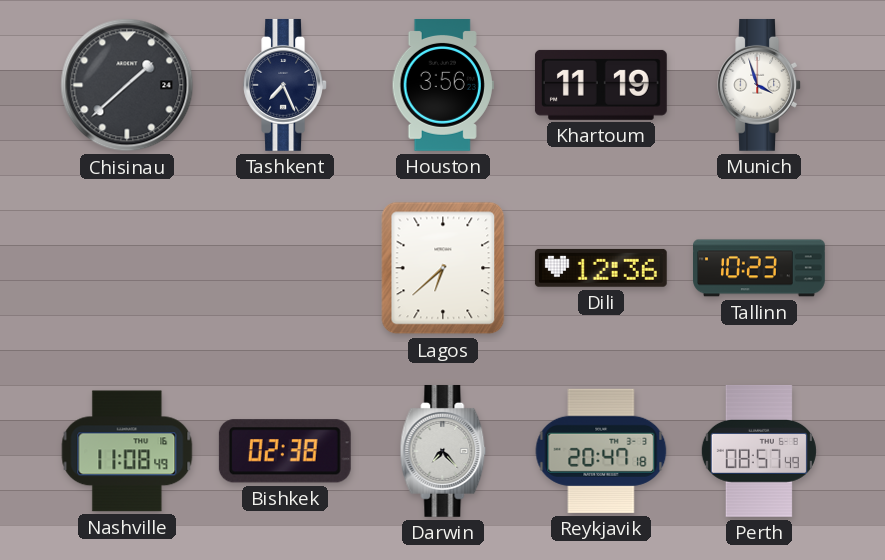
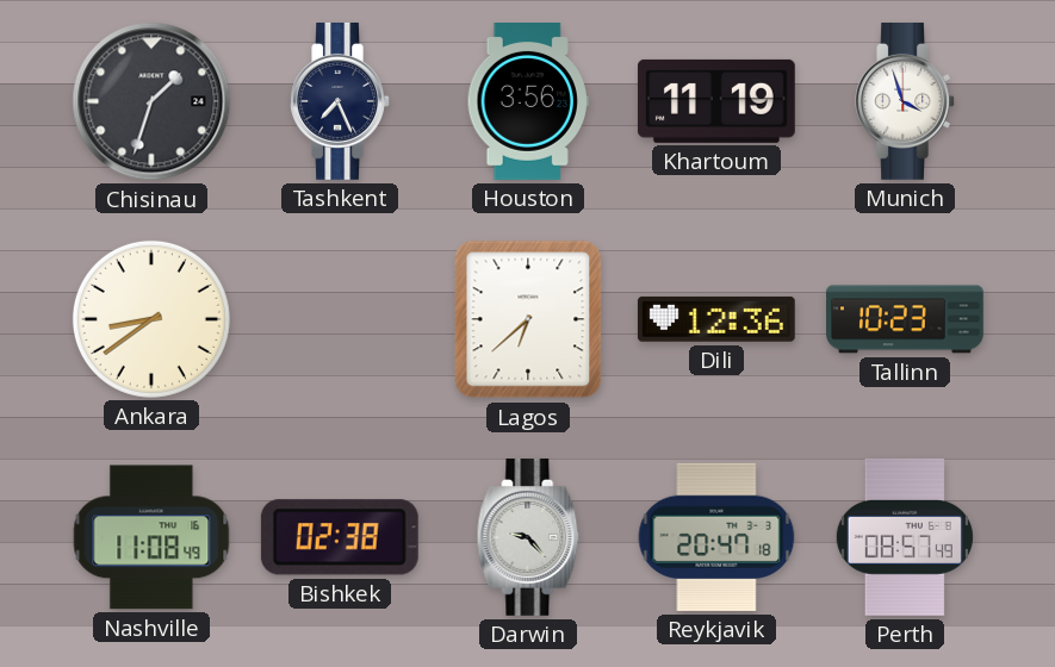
Chisinau: 1:38 -> 1:33 (151, 101)
Ankara: none -> 8:39 (151, 319)
Darwin: 7:23 -> 9:23 (528, 537)
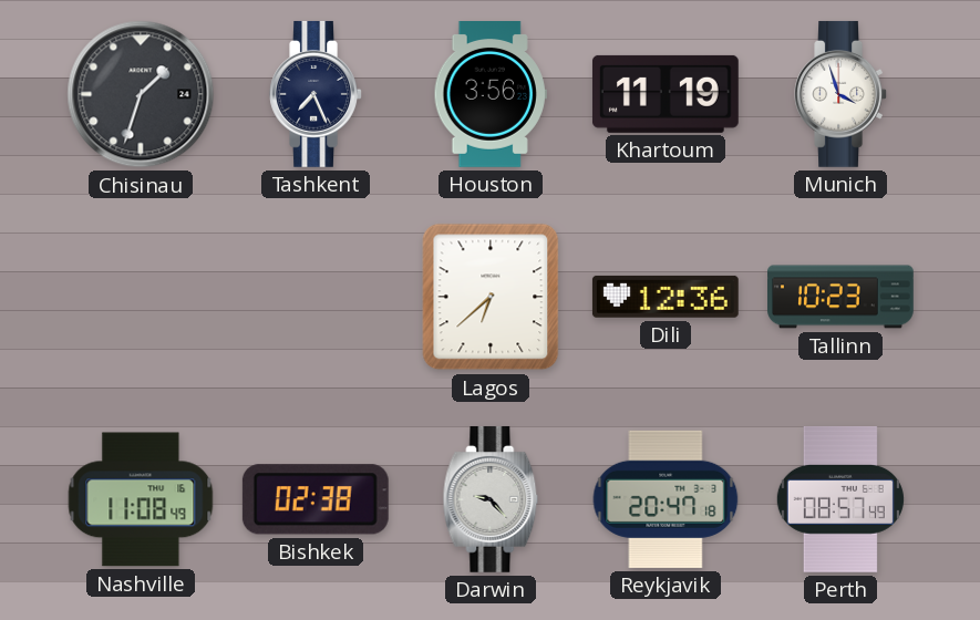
Ankara: 8:39 -> none (151, 319)
